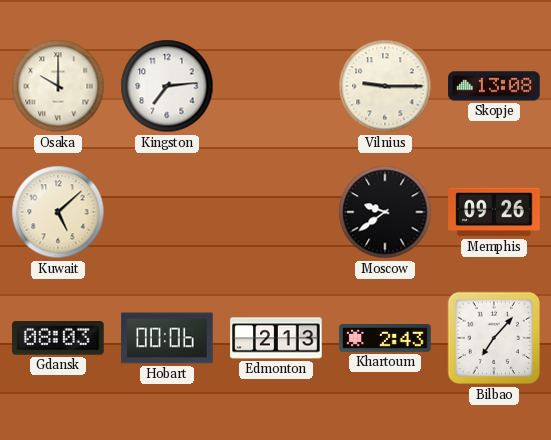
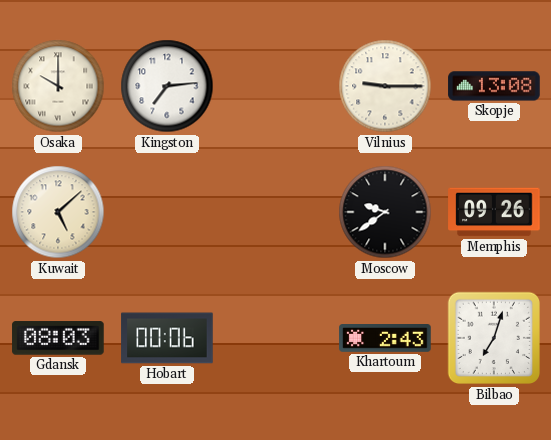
Edmonton: 2:13 -> none (276, 338)
Bilbao: 7:07 -> 7:03 (494, 338)
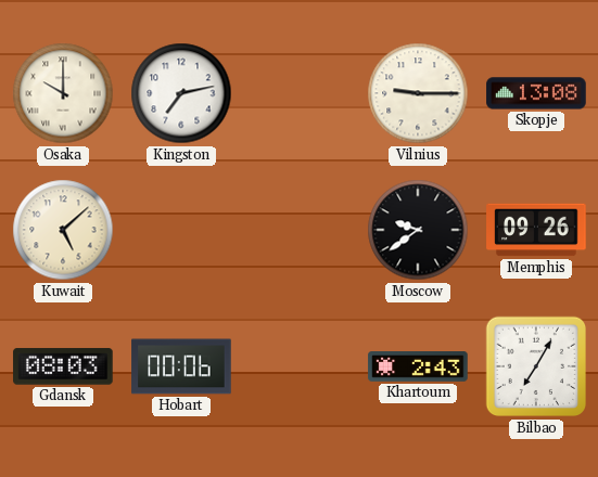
Kingston: 7:14 -> 7:13 (181, 93)
Bilbao: 7:03 -> 7:05 (536, 366)
